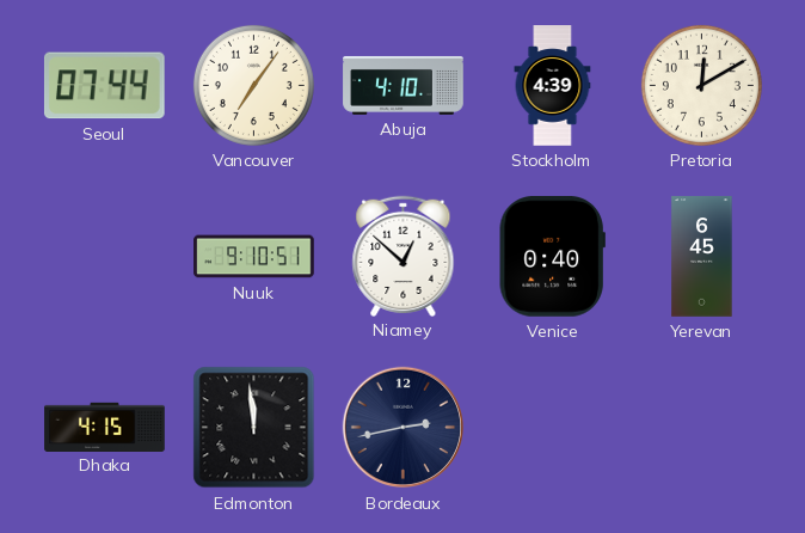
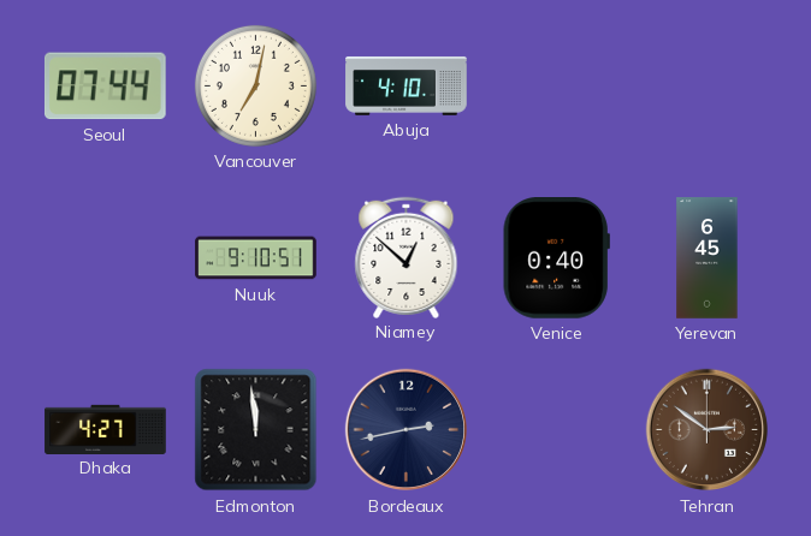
Vancouver: 7:06 -> 7:02 (255, 85)
Stockholm: 4:39 -> none (553, 86)
Pretoria: 12:10 -> none (701, 85)
Dhaka: 4:15 -> 4:27 (106, 429)
Tehran: none -> 2:51 (708, 430)
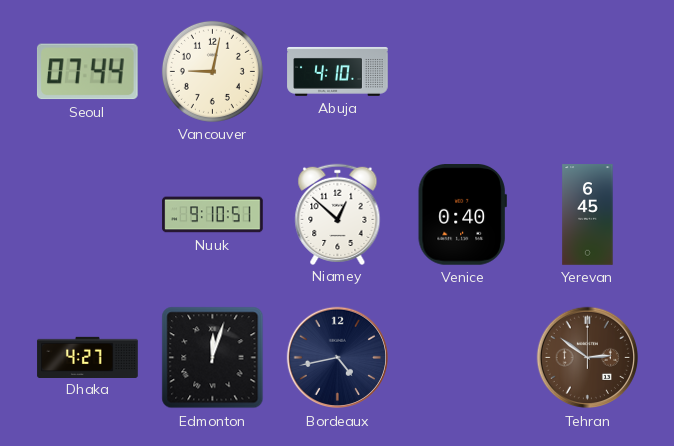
Vancouver: 7:02 -> 9:02 (212, 71)
Edmonton: 11:59 -> 12:03 (213, 358)
Bordeaux: 2:43 -> 4:43 (338, 358)
